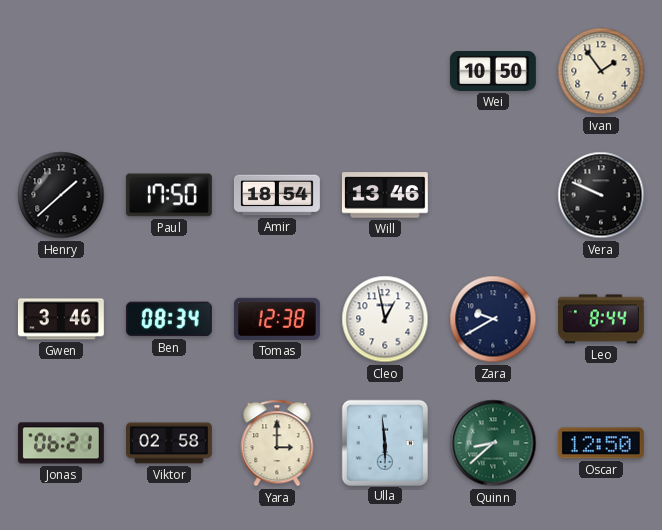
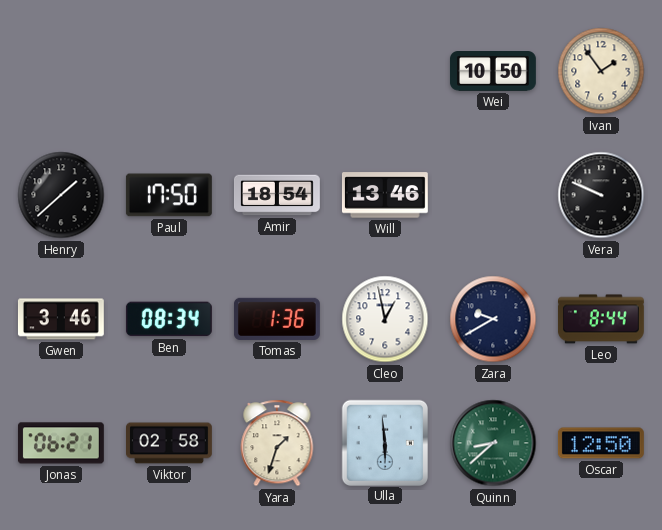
Tomas: 12:38 -> 1:36 (277, 319)
Yara: 3:00 -> 1:33 (277, 443)
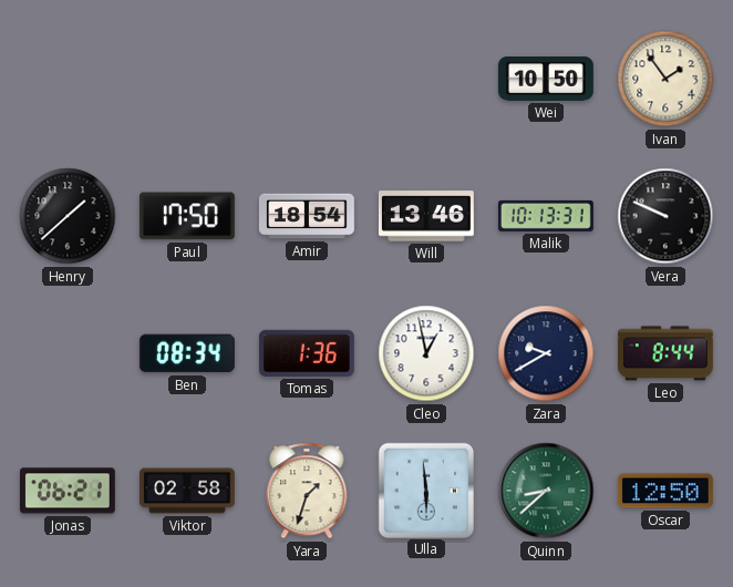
Malik: none -> 10:13 (546, 216)
Gwen: 3:46 -> none (61, 319)
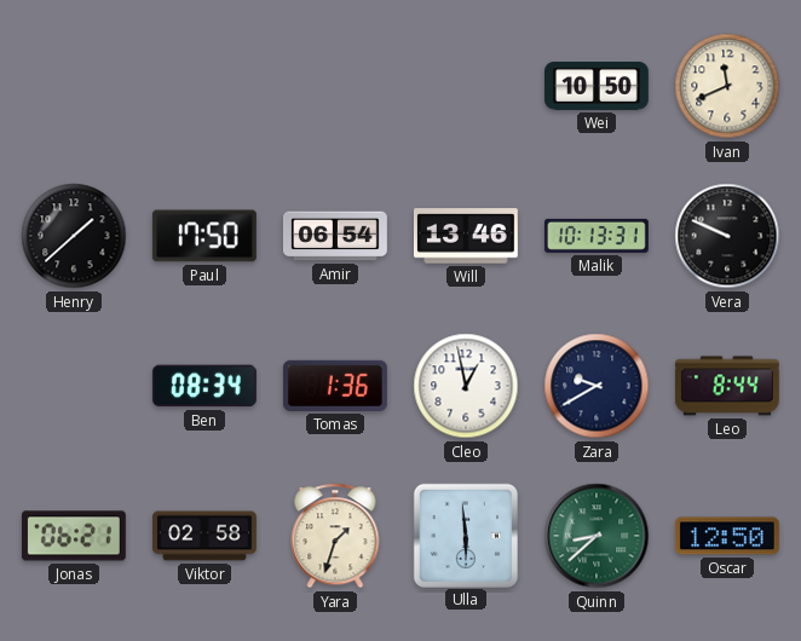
Ivan: 1:54 -> 11:41 (727, 86)
Amir: 18:54 -> 06:54 (335, 236)
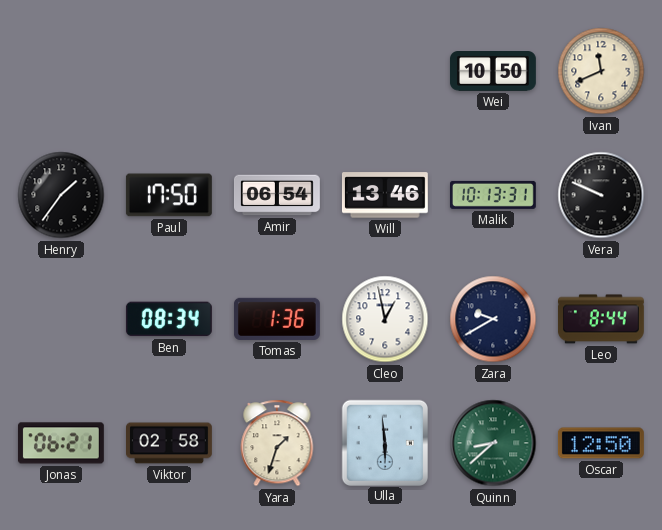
Henry: 1:38 -> 1:36 (61, 195)
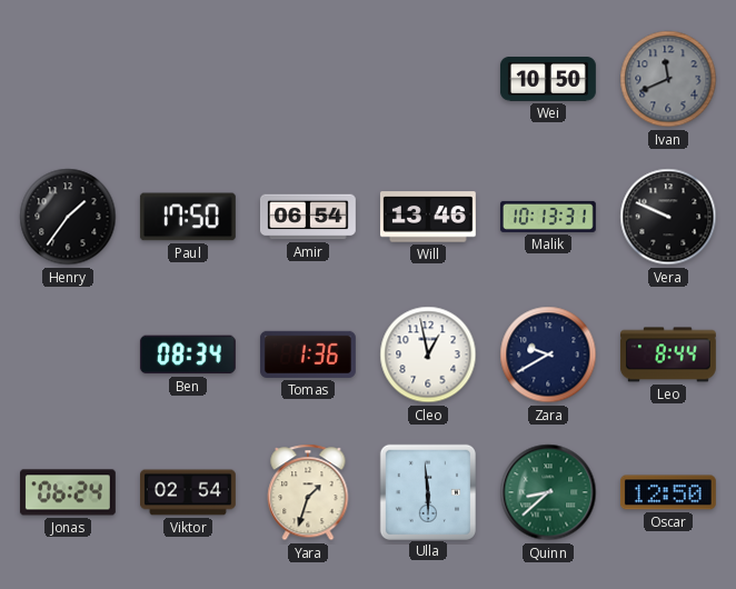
Ivan dial: cream -> grey (668, 79)
Jonas: 06:21 -> 06:24 (68, 492)
Viktor: 02:58 -> 02:54 (189, 492)
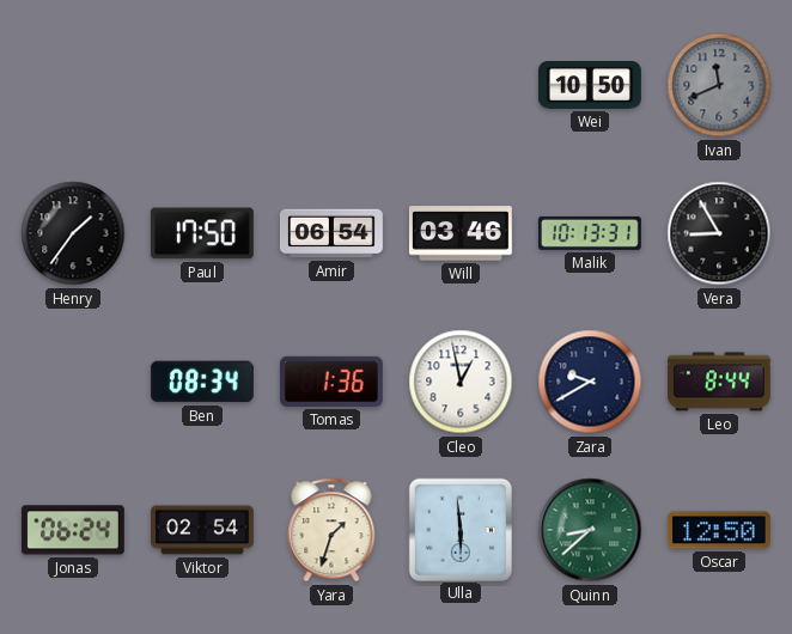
Will: 13:46 -> 03:46 (461, 233)
Vera: 9:49 -> 8:55 (719, 233)
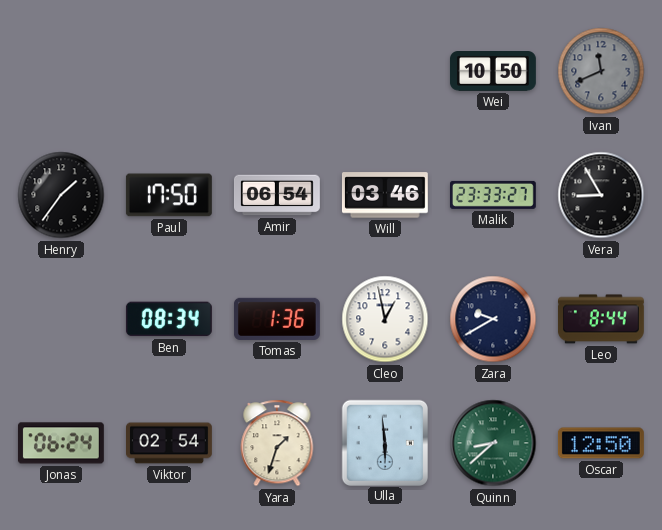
Malik: 10:13 -> 23:33 (493, 195)
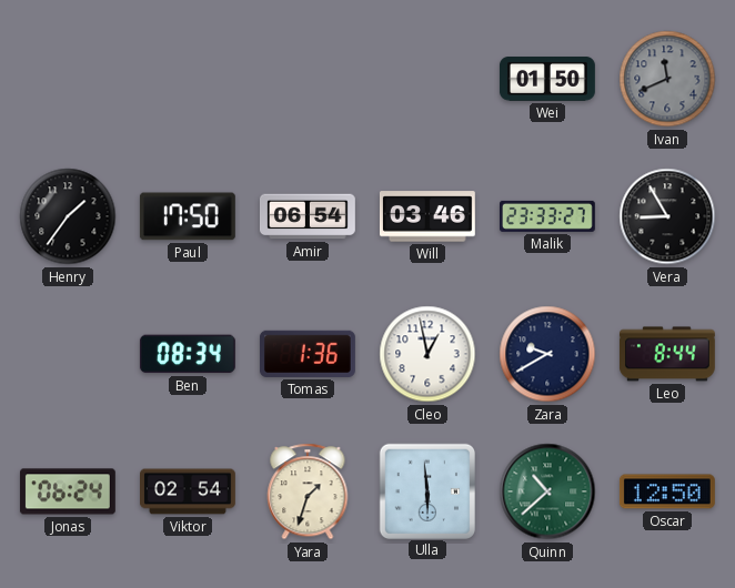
Wei: 10:50 -> 01:50 (547, 80)
Quinn: 8:38 -> 10:38 (547, 491)
